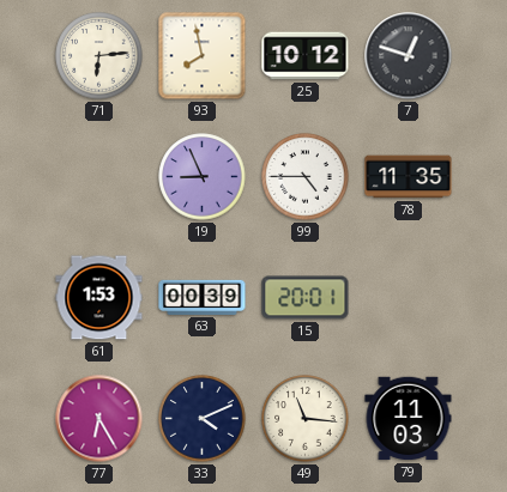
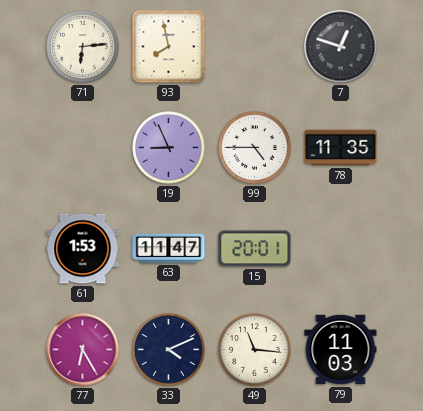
25: 10:12 -> none (306, 56)
63: 00:39 -> 11:47 (169, 248)
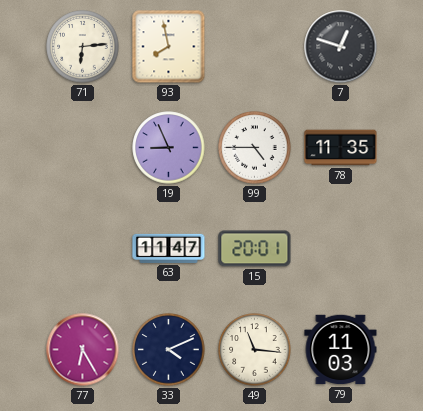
61: 1:53 -> none (83, 249)
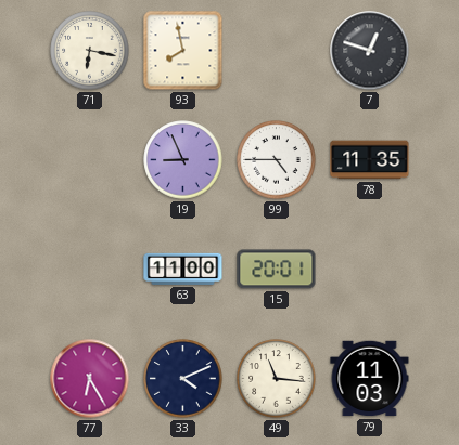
71: 6:14 -> 6:17 (90, 51)
63: 11:47 -> 11:00 (183, 269)
